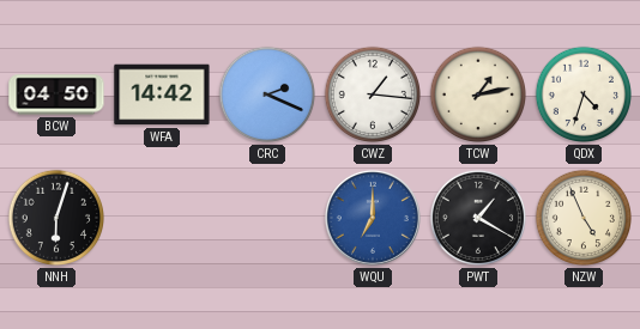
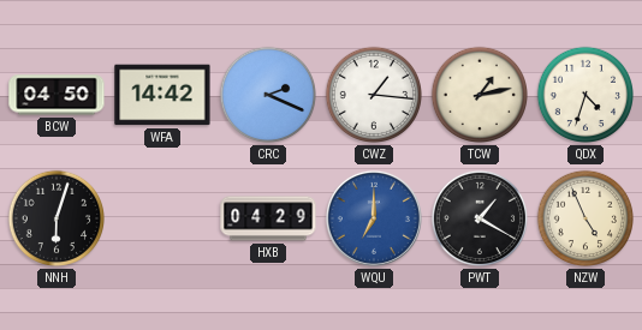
HXB: none -> 04:29 (268, 218)
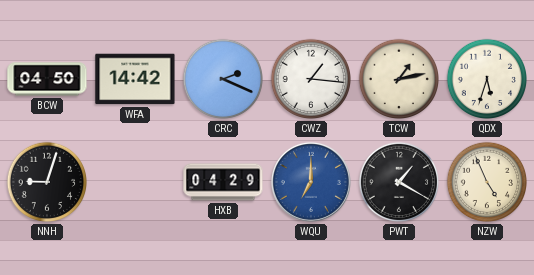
QDX: 4:33 -> 5:33 (487, 79)
NNH: 6:03 -> 9:03 (47, 182)
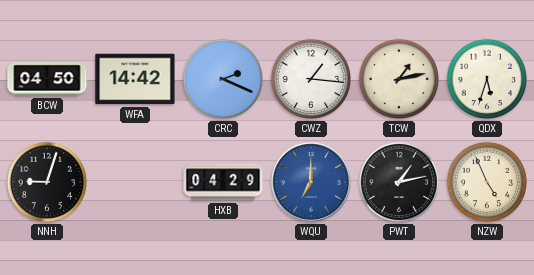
PWT: 1:20 -> 1:13 (399, 182)
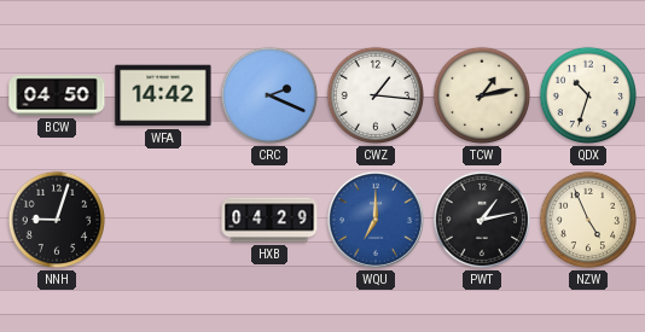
QDX: 5:33 -> 10:33 (588, 95)
